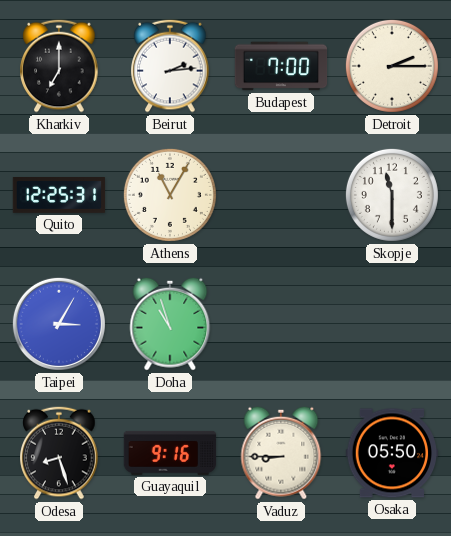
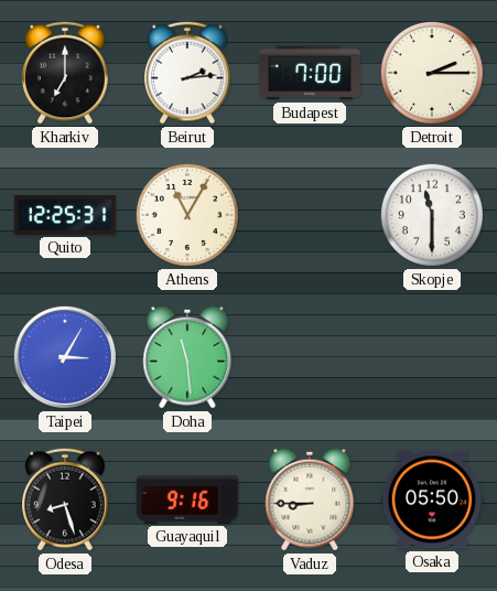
Doha: 10:57 -> 11:29 (187, 357)
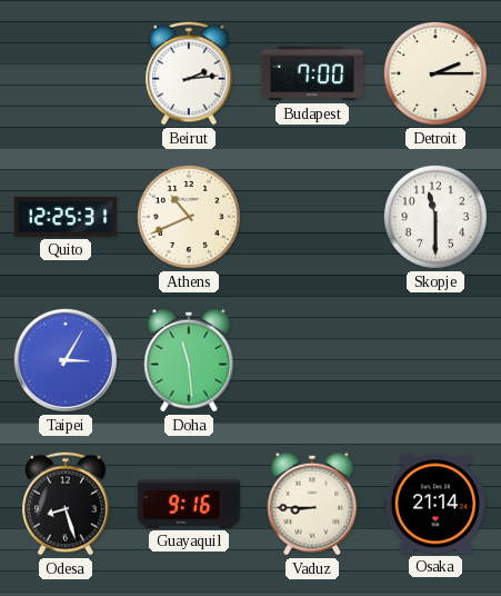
Kharkiv: 7:00 -> none (65, 73)
Athens: 11:05 -> 10:41 (189, 217)
Osaka: 05:50 -> 21:14 (435, 504)
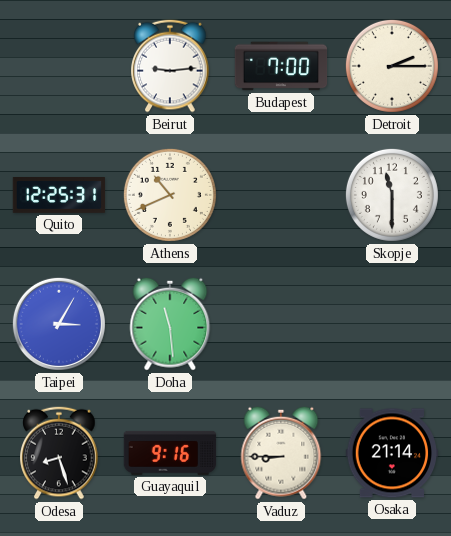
Beirut: 2:14 -> 9:14 (170, 66)
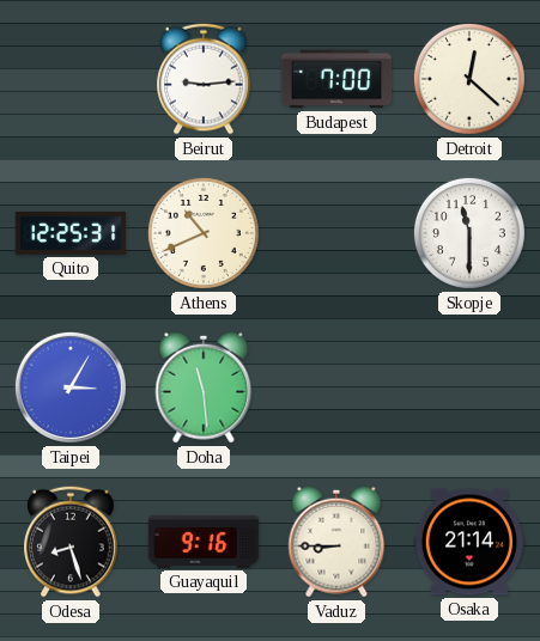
Detroit: 2:15 -> 12:22 (469, 79)
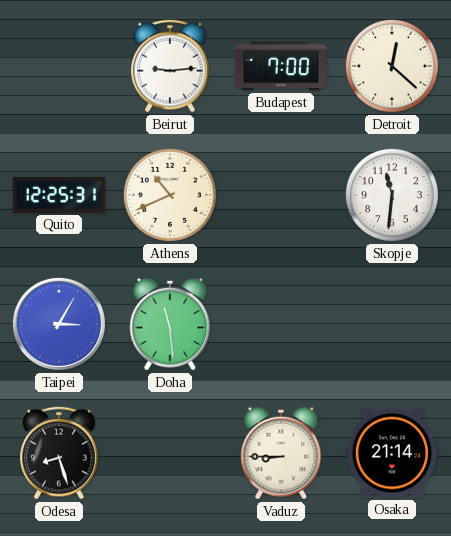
Skopje: 11:30 -> 11:31 (392, 195)
Guayaquil: 9:16 -> none (204, 542)
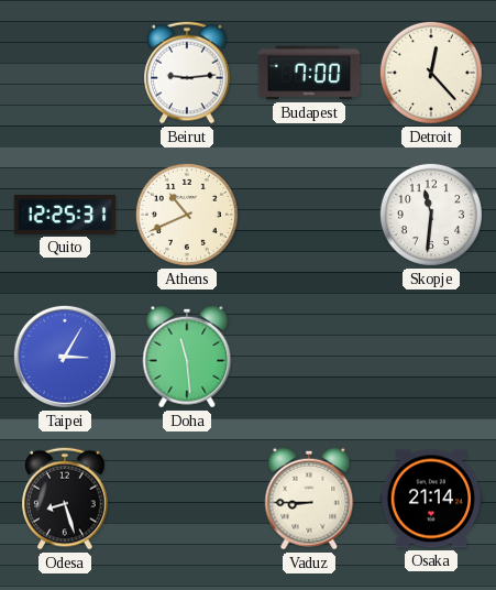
Detroit: 12:22 -> 12:23 (431, 73)
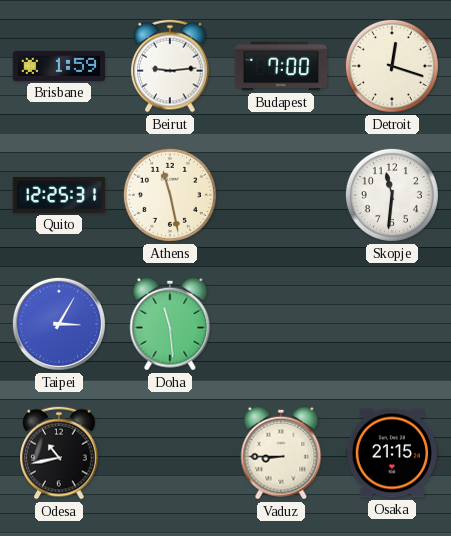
Brisbane: none -> 1:59 (59, 66)
Detroit: 12:23 -> 12:18 (392, 66)
Athens: 10:41 -> 11:28 (170, 195)
Odesa: 8:27 -> 10:43 (59, 453)
Osaka: 21:14 -> 21:15 (392, 453)
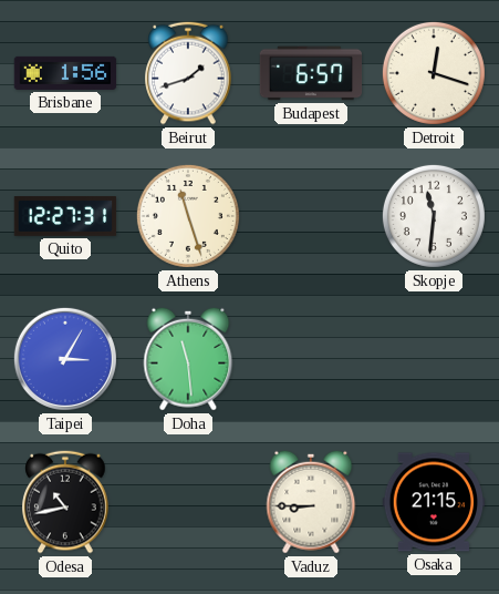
Brisbane: 1:59 -> 1:56 (65, 73)
Beirut: 9:14 -> 1:42 (188, 73)
Budapest: 7:00 -> 6:57 (311, 73)
Quito: 12:25 -> 12:27 (65, 217)
Athens: 11:28 -> 11:27 (188, 216)
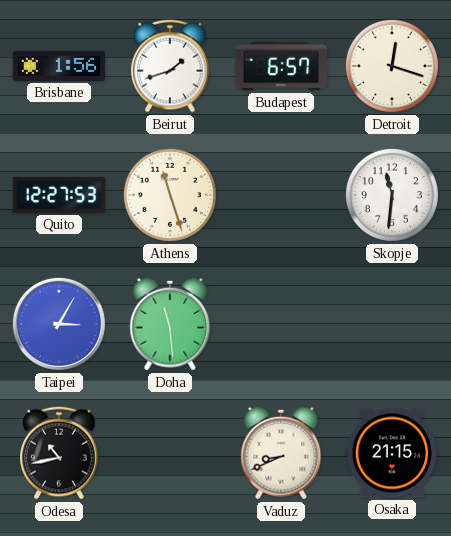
Quito: 12:27:31 -> 12:27:53 (59, 196)
Vaduz: 8:45 -> 8:41 (281, 453)
